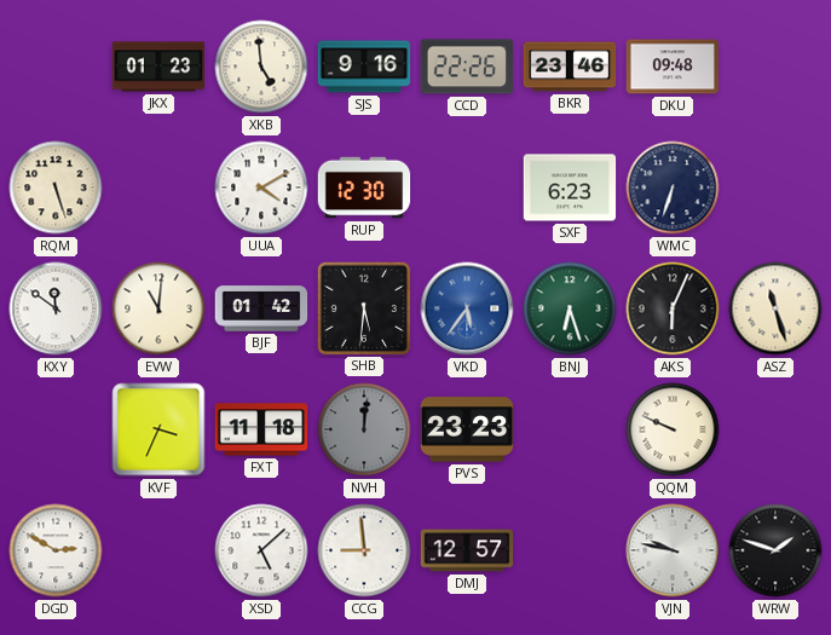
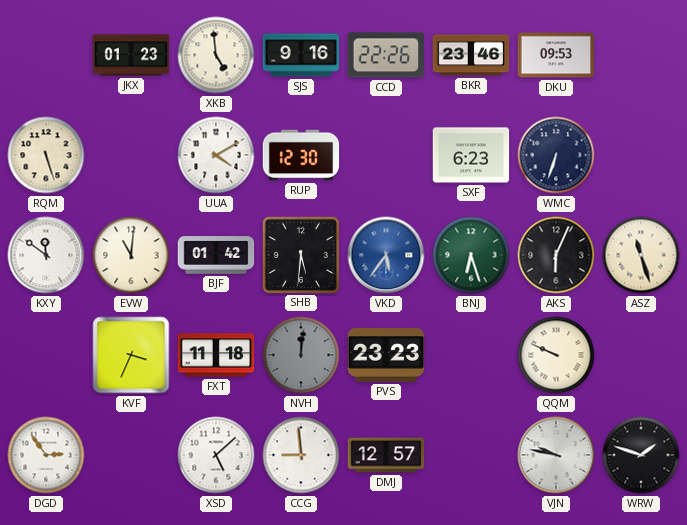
DKU: 09:48 -> 09:53 (556, 55)
DGD: 2:50 -> 2:54 (46, 455)
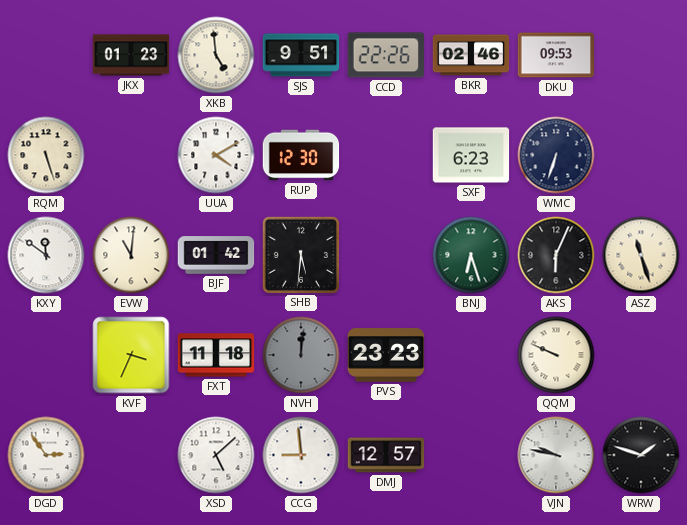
SJS: 9:16 -> 9:51 (301, 55)
BKR: 23:46 -> 02:46 (471, 55)
VKD: 5:36 -> none (386, 255)
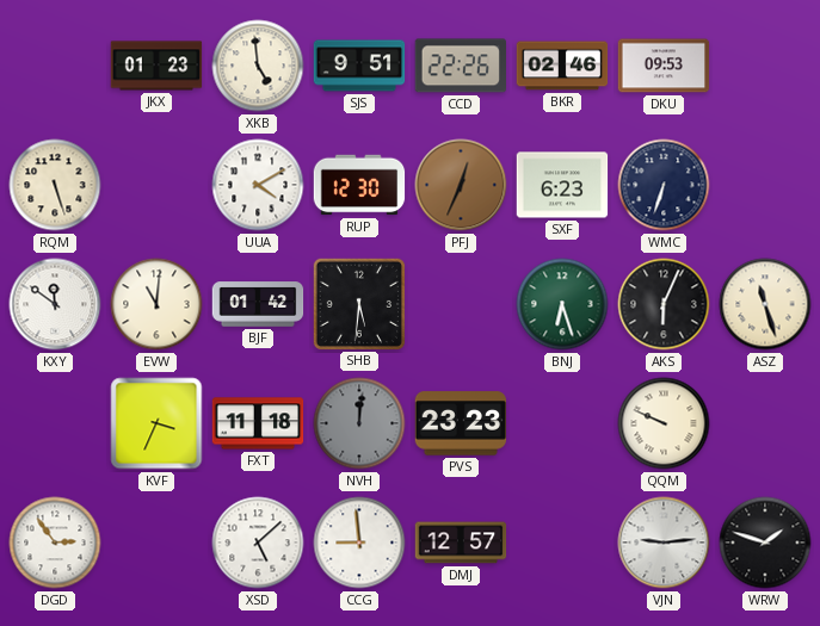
PFJ: none -> 12:34 (461, 185)
VJN: 9:47 -> 9:14 (664, 543)
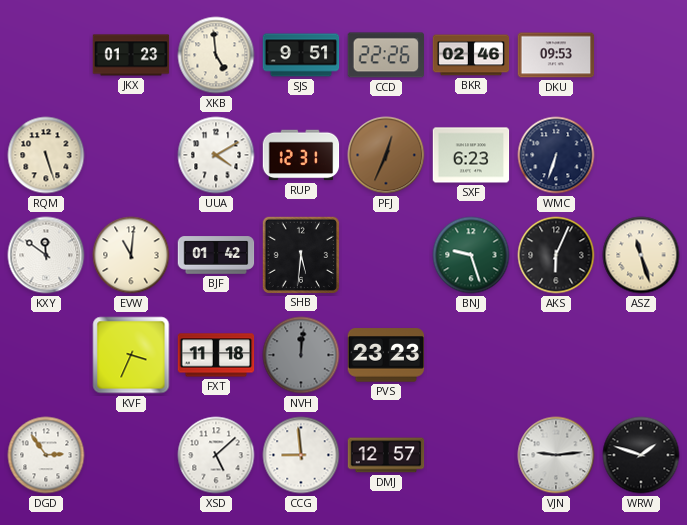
RUP: 12:30 -> 12:31 (301, 155)
BNJ: 6:27 -> 9:27 (471, 255)
QQM: 9:49 -> none (664, 423)
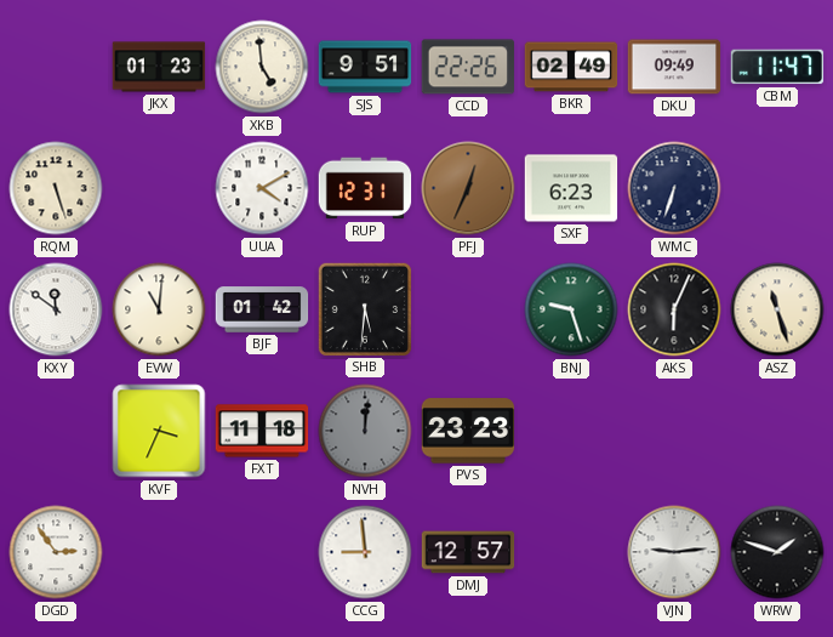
BKR: 02:46 -> 02:49 (571, 67)
DKU: 09:53 -> 09:49 (674, 67)
CBM: none -> 11:47 (777, 67)
XSD: 5:08 -> none (216, 455)
